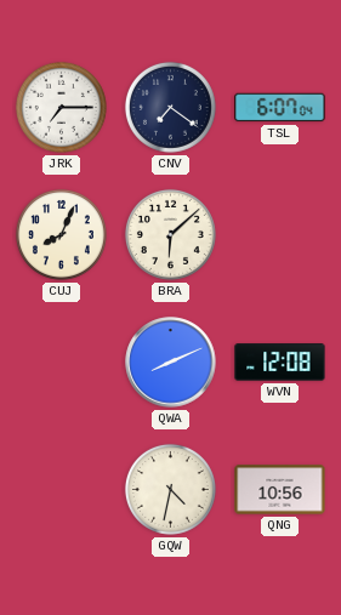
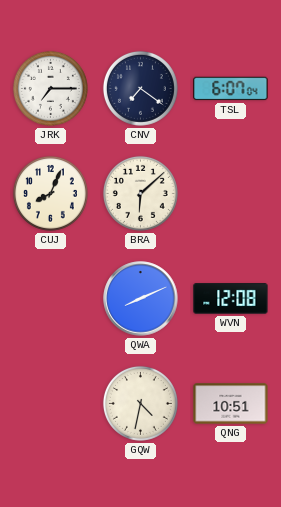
QNG: 10:56 -> 10:51 (231, 404)
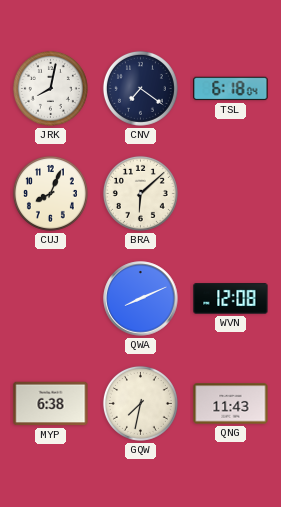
JRK: 7:15 -> 8:02 (50, 88)
TSL: 6:07 -> 6:18 (231, 89)
MYP: none -> 6:38 (51, 404)
GQW: 4:32 -> 7:32 (140, 403)
QNG: 10:51 -> 11:43 (231, 404)
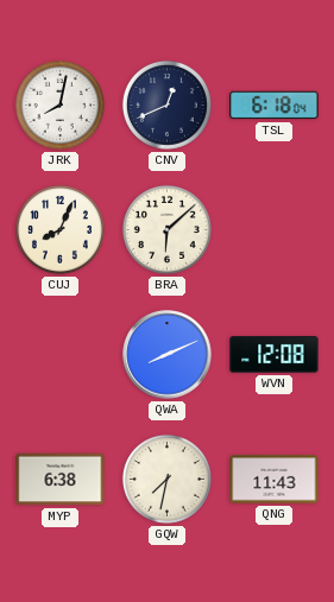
CNV: 7:21 -> 12:41 (166, 104)
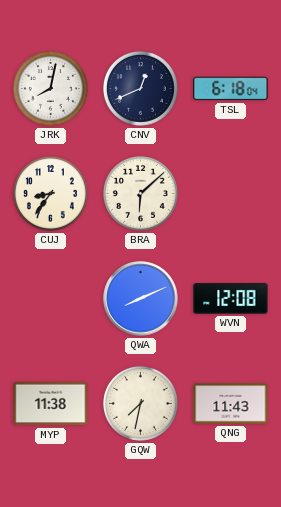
CUJ: 8:04 -> 8:36 (50, 193)
MYP: 6:38 -> 11:38 (51, 404)
